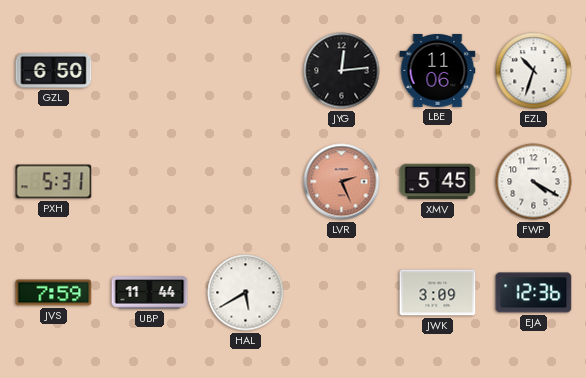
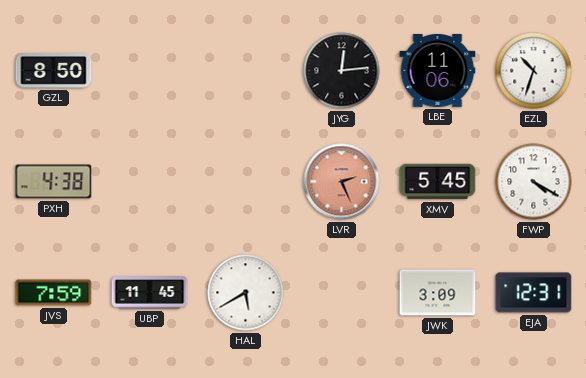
GZL: 6:50 -> 8:50 (54, 71)
PXH: 5:31 -> 4:38 (54, 182)
UBP: 11:44 -> 11:45 (150, 293)
EJA: 12:36 -> 12:31 (534, 293)
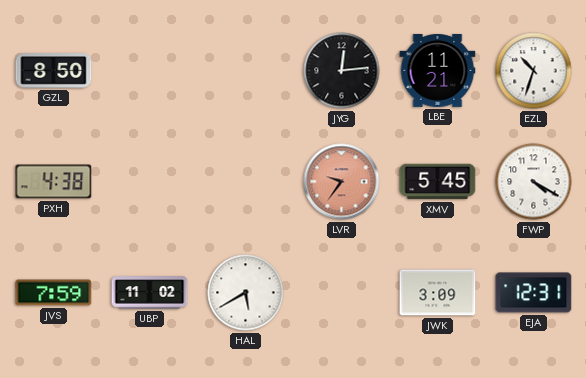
LBE: 11:06 -> 11:21 (438, 71)
LVR: 2:26 -> 9:36 (342, 182)
UBP: 11:45 -> 11:02 (150, 293)
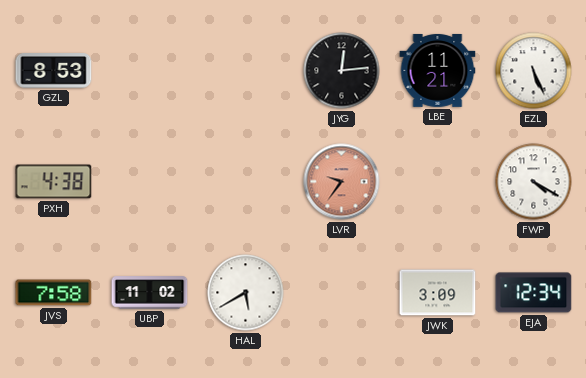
GZL: 8:50 -> 8:53 (54, 71)
EZL: 10:33 -> 5:26 (534, 71)
XMV: 5:45 -> none (438, 182)
JVS: 7:59 -> 7:58 (54, 293)
EJA: 12:31 -> 12:34 (534, 293)
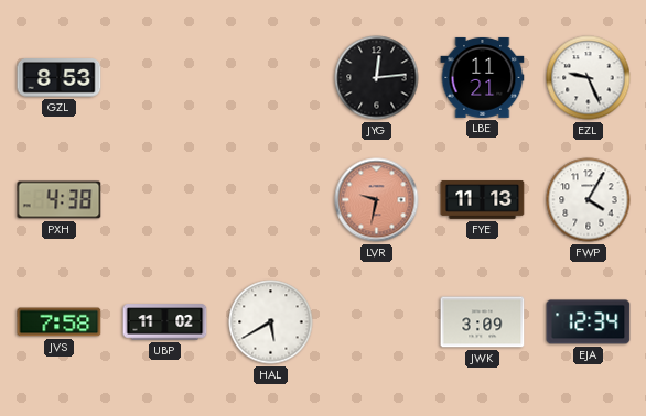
EZL: 5:26 -> 9:26 (589, 78)
LVR: 9:36 -> 9:32 (377, 200)
FYE: none -> 11:13 (483, 200)
FWP: 4:20 -> 4:05 (589, 200)
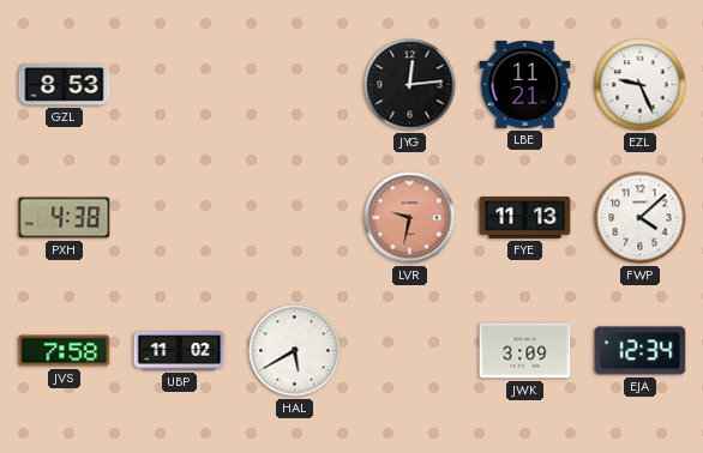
FWP: 4:05 -> 4:08 (641, 218)
